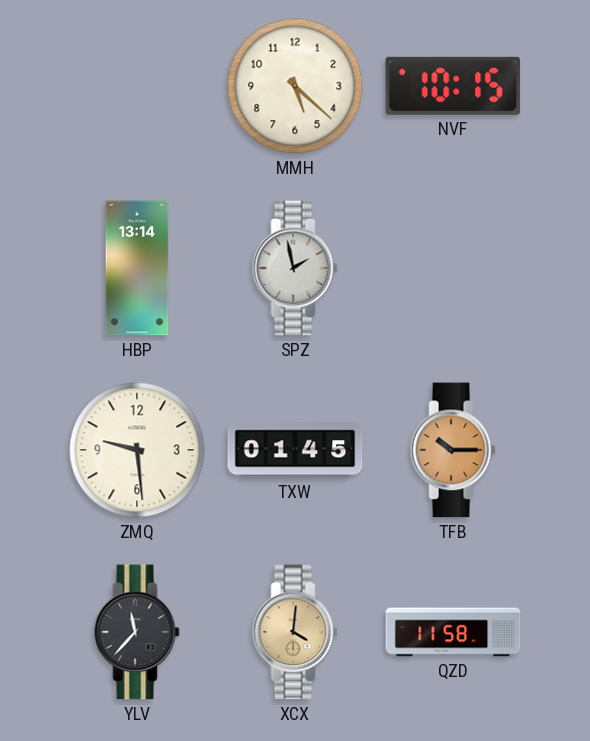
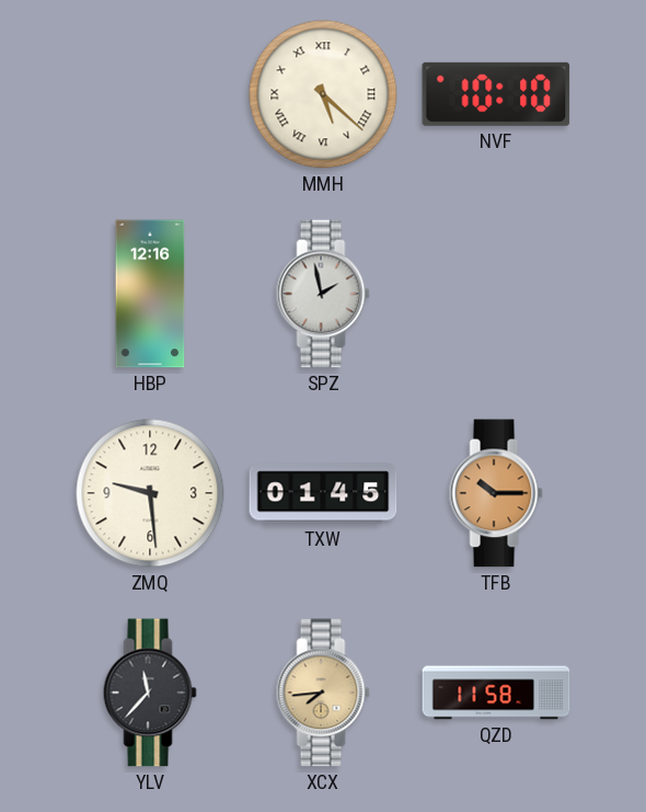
MMH numerals: Arabic -> Roman (323, 94)
NVF: 10:15 -> 10:10 (496, 94)
HBP: 13:14 -> 12:16 (150, 294)
XCX: 4:01 -> 7:44 (323, 693)
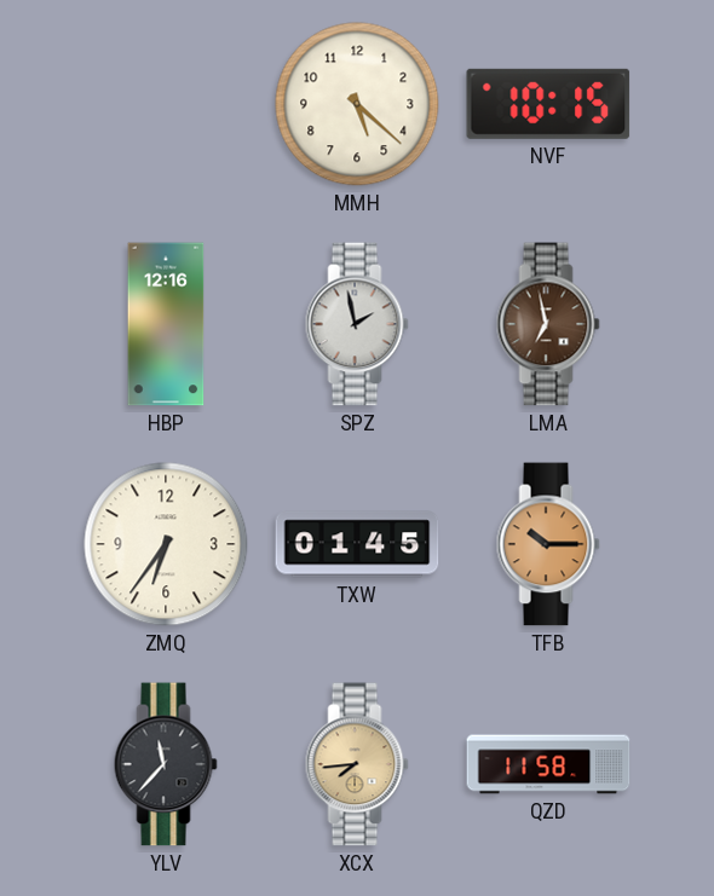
MMH numerals: Roman -> Arabic (357, 104)
NVF: 10:10 -> 10:15 (548, 104)
LMA: none -> 6:58 (548, 324)
ZMQ: 9:29 -> 6:36 (166, 544)
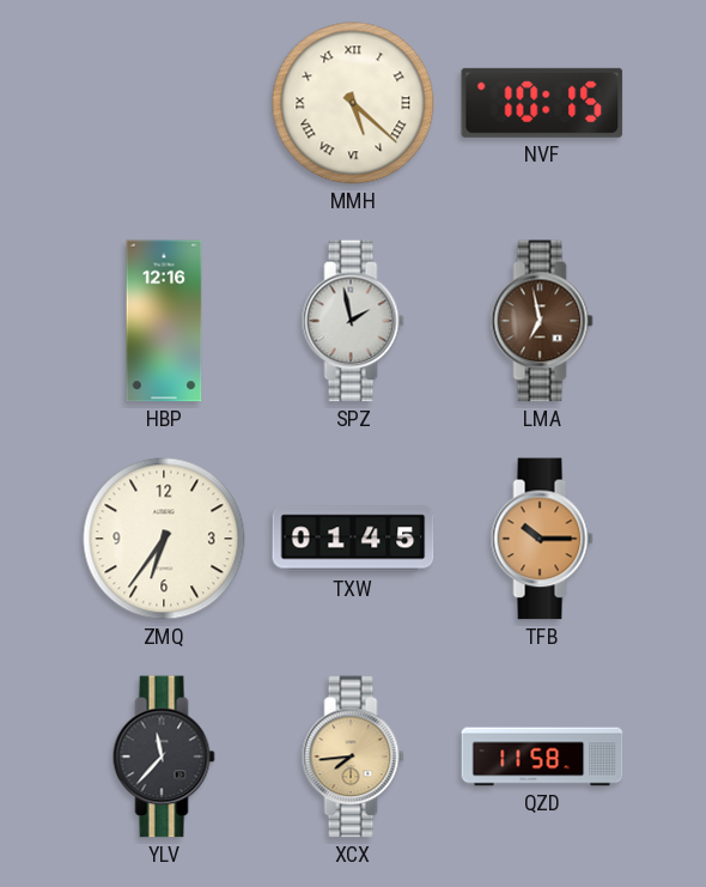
MMH numerals: Arabic -> Roman (353, 103)
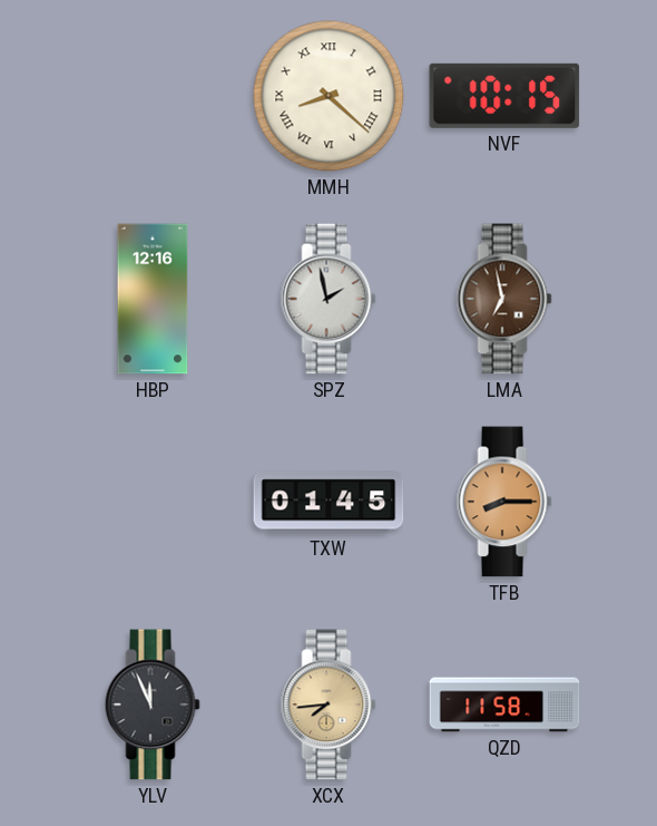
MMH: 5:22 -> 8:22 (329, 96)
ZMQ: 6:36 -> none (164, 539)
TFB: 10:15 -> 8:15 (504, 502)
YLV: 11:37 -> 11:56 (153, 704)
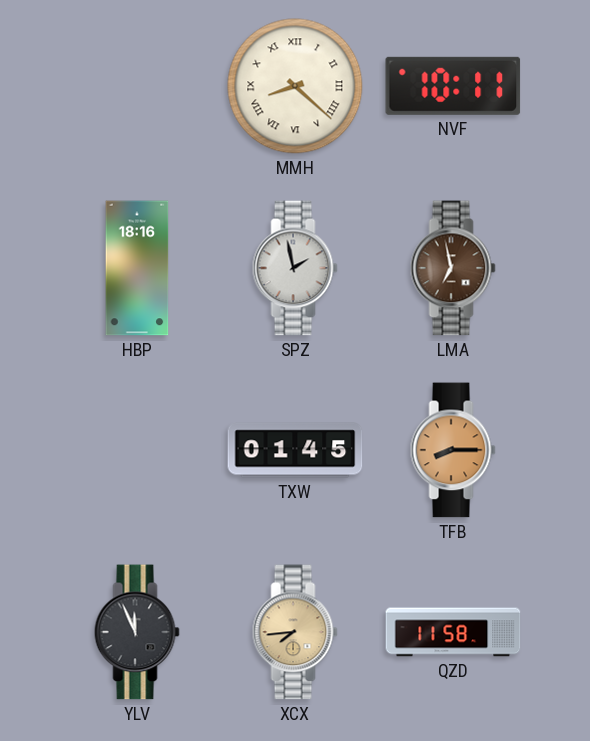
NVF: 10:15 -> 10:11 (453, 86)
HBP: 12:16 -> 18:16 (137, 268)
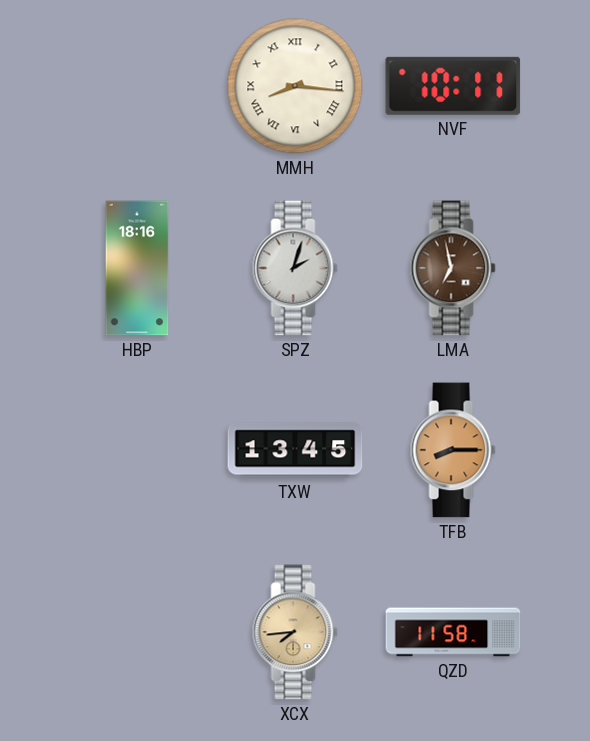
MMH: 8:22 -> 8:16 (295, 86)
SPZ: 1:58 -> 2:03 (295, 268)
TXW: 01:45 -> 13:45 (295, 450)
YLV: 11:56 -> none (137, 632)
